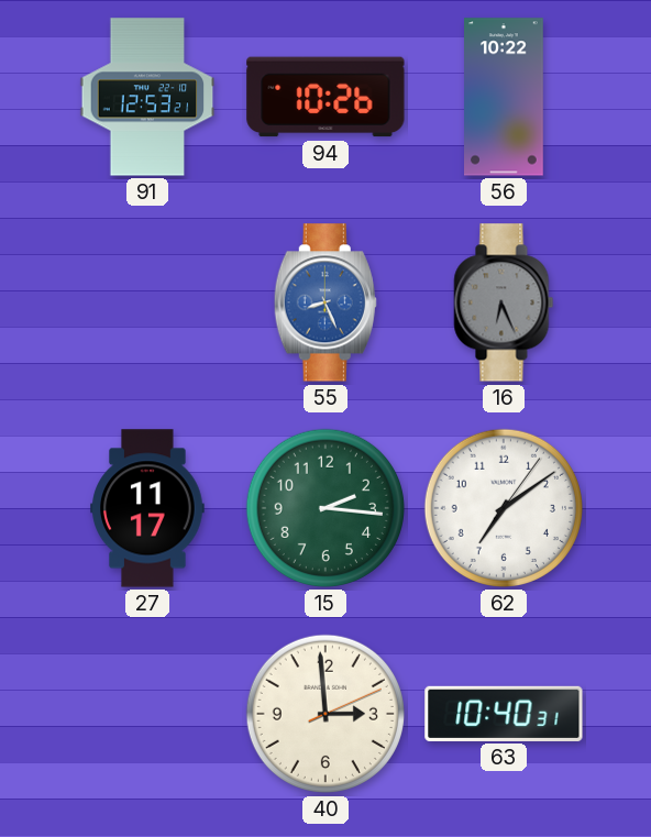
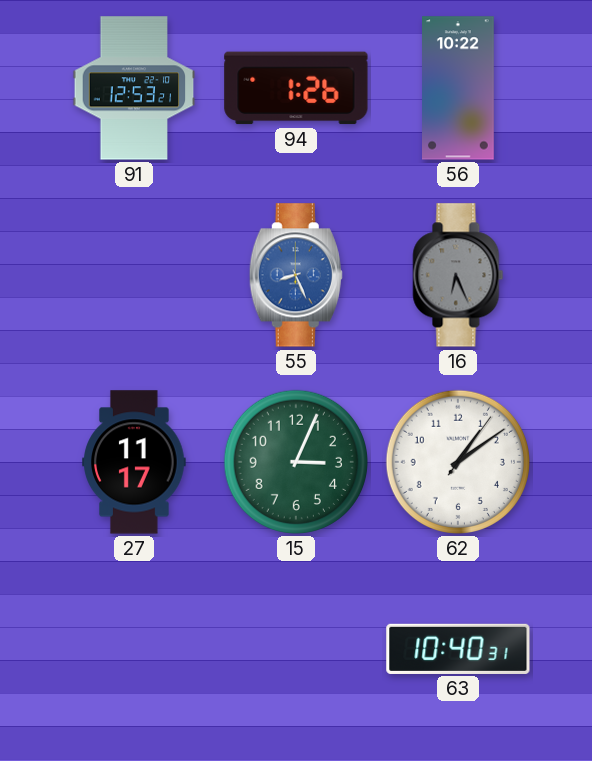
94: 10:26 -> 1:26 (296, 88)
15: 2:16 -> 3:04 (296, 462)
62: 7:09 -> 1:09 (458, 462)
40: 2:59 -> none (325, 714)
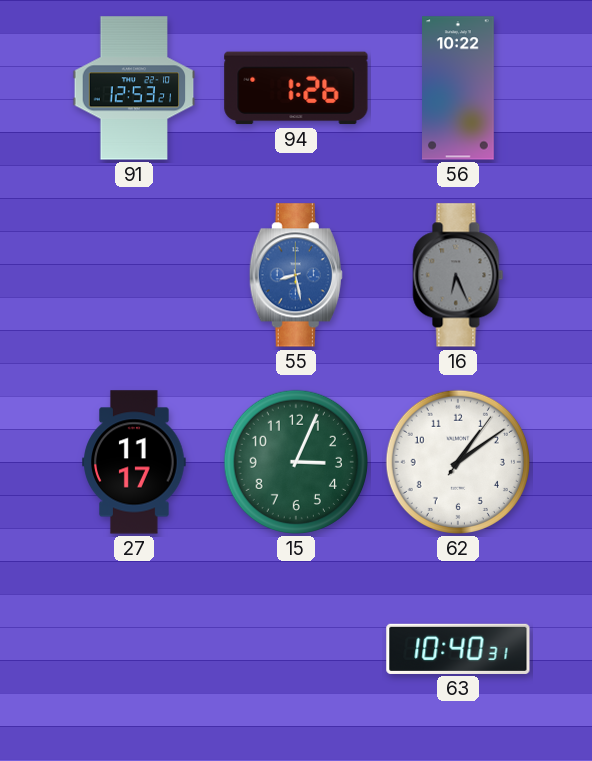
55: 8:26 -> 8:28 (296, 275)
